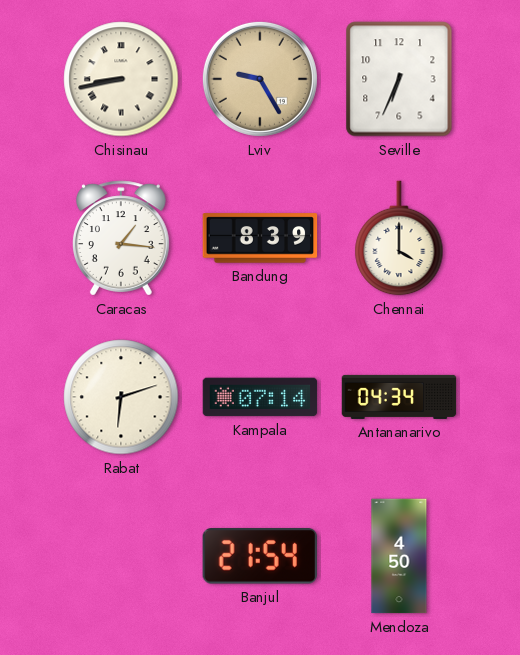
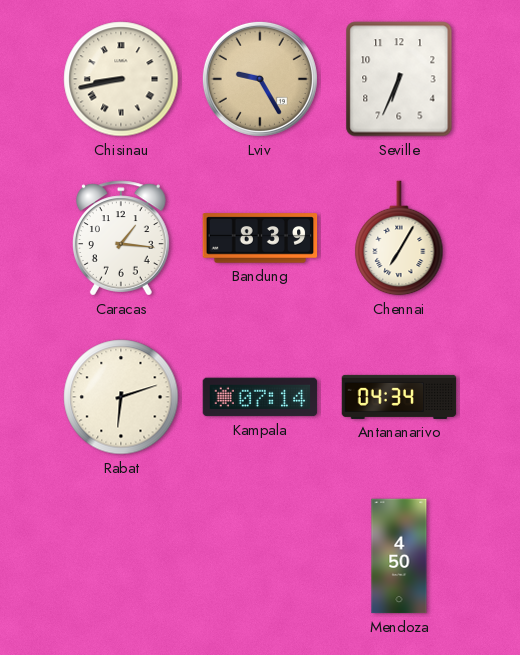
Chennai: 4:00 -> 7:05 (399, 238)
Banjul: 21:54 -> none (260, 556)
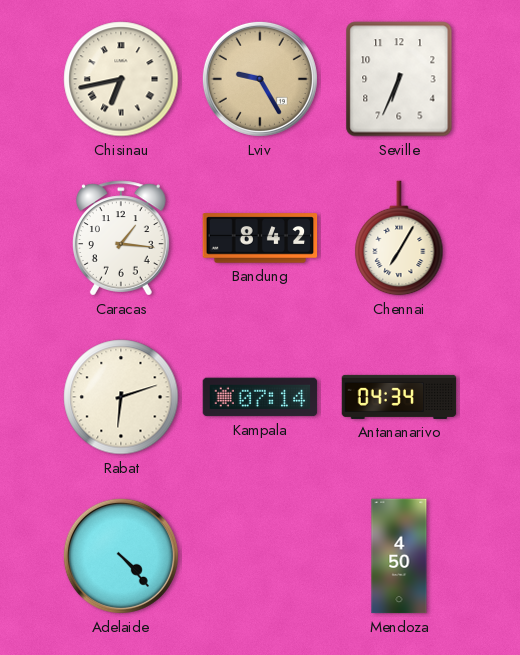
Chisinau: 8:43 -> 6:43 (121, 79)
Bandung: 8:39 -> 8:42 (260, 238)
Adelaide: none -> 4:23 (121, 556)
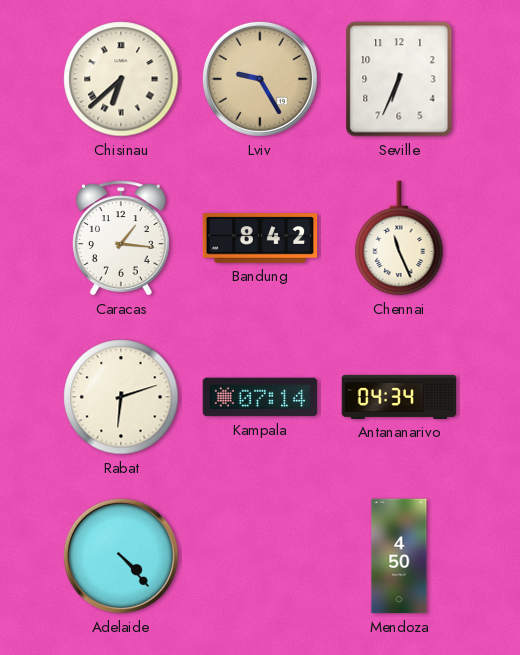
Chisinau: 6:43 -> 6:38 (121, 79)
Chennai: 7:05 -> 11:26 (399, 238)
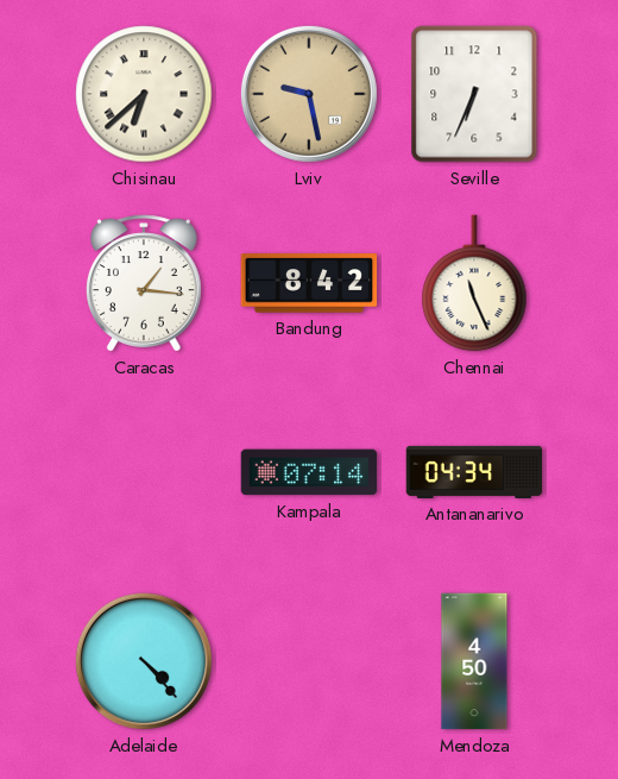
Lviv: 9:25 -> 9:28 (309, 94)
Rabat: 6:12 -> none (121, 397)
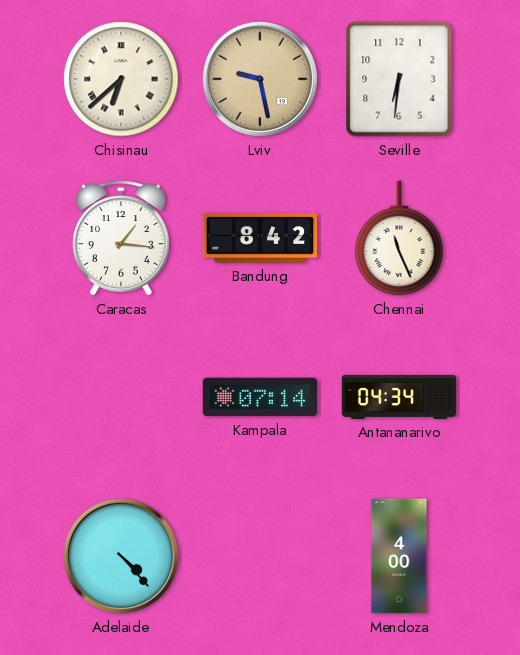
Seville: 6:34 -> 6:31 (399, 79)
Mendoza: 4:50 -> 4:00 (399, 556)
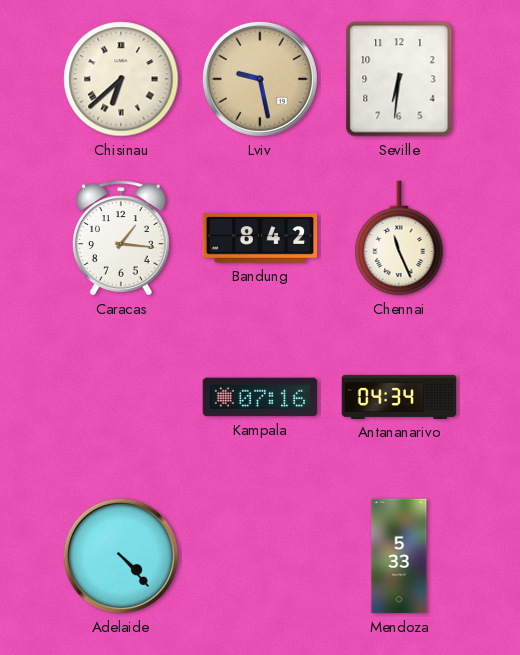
Kampala: 07:14 -> 07:16 (260, 397)
Mendoza: 4:00 -> 5:33 (399, 556)
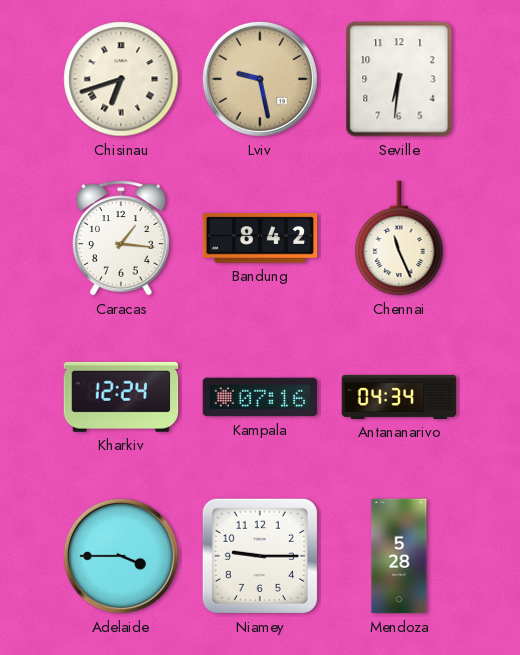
Chisinau: 6:38 -> 6:42 (121, 79)
Kharkiv: none -> 12:24 (121, 397)
Adelaide: 4:23 -> 3:45 (121, 556)
Niamey: none -> 9:15 (260, 556)
Mendoza: 5:33 -> 5:28 (399, 556)
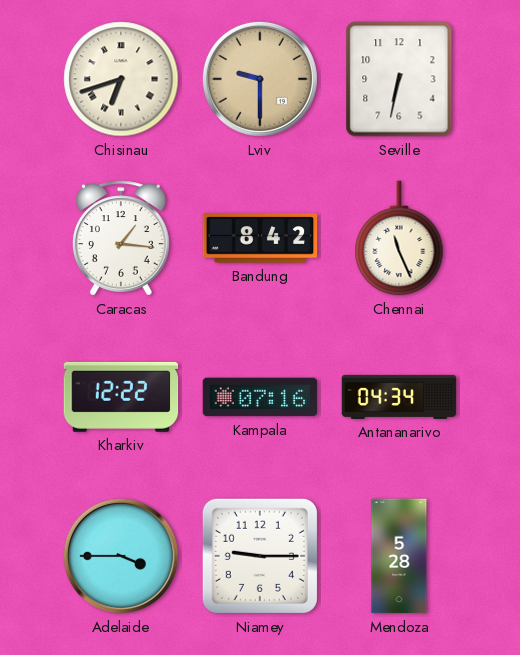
Lviv: 9:28 -> 9:30 (260, 79)
Seville: 6:31 -> 6:32 (399, 79)
Kharkiv: 12:24 -> 12:22 (121, 397)
